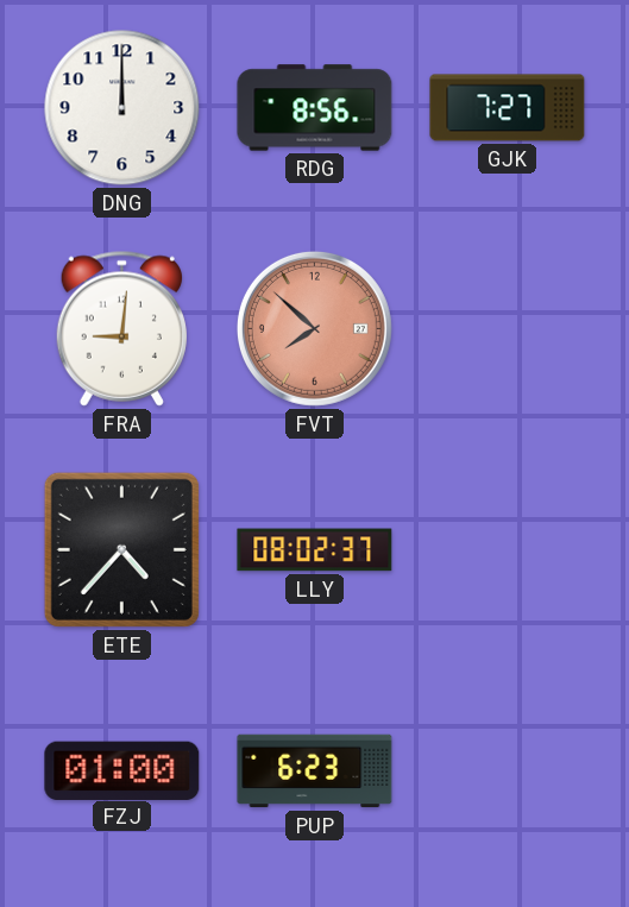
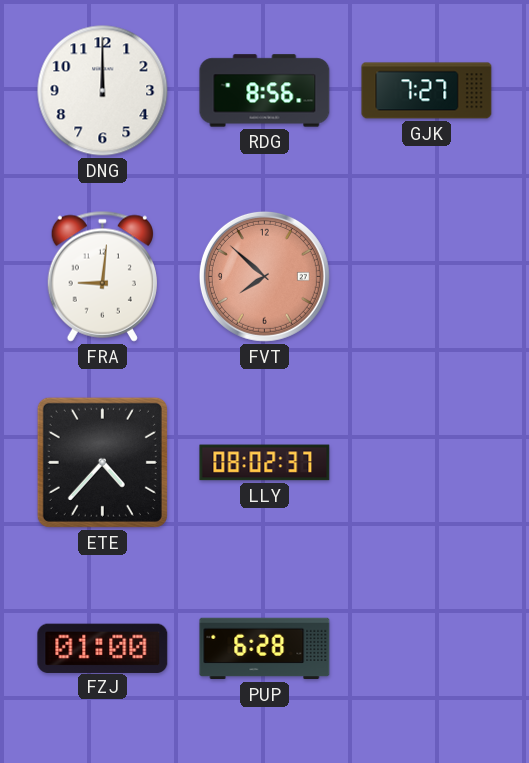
PUP: 6:23 -> 6:28 (265, 649)
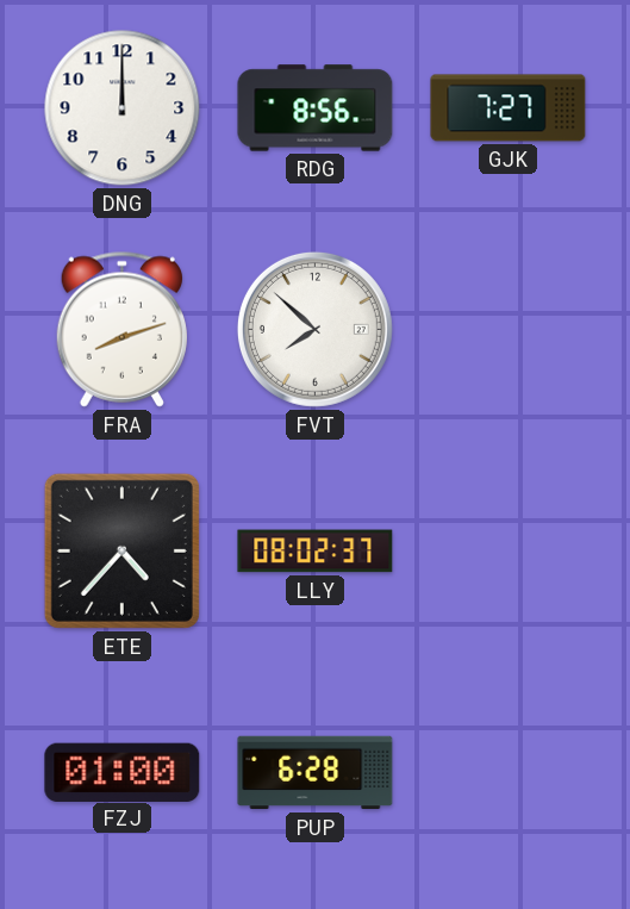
FRA: 9:01 -> 8:12 (121, 329)
FVT dial: salmon -> white (314, 329)
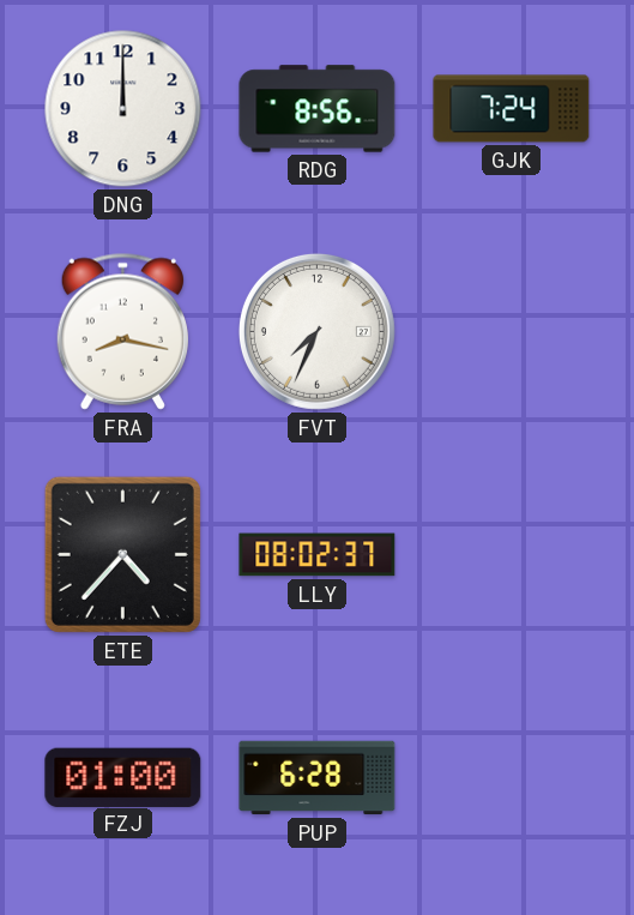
GJK: 7:27 -> 7:24 (512, 109)
FRA: 8:12 -> 8:17 (122, 331)
FVT: 7:52 -> 7:34 (316, 331)
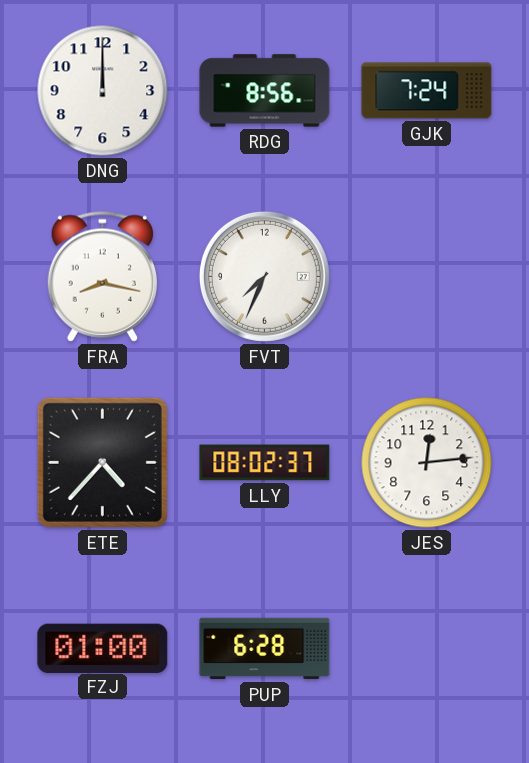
JES: none -> 12:14 (427, 463)
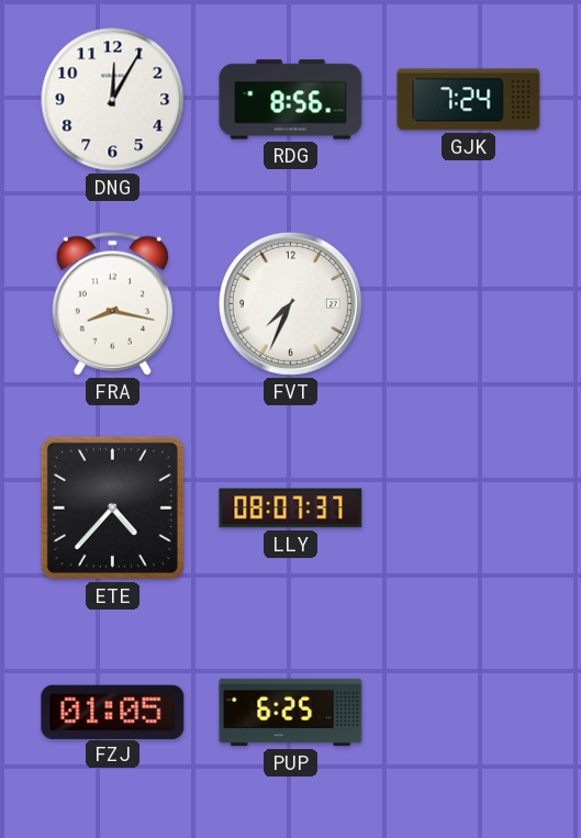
DNG: 12:00 -> 12:05 (113, 100)
LLY: 08:02 -> 08:07 (291, 509)
JES: 12:14 -> none (427, 463)
FZJ: 01:00 -> 01:05 (113, 712)
PUP: 6:28 -> 6:25 (291, 713)
